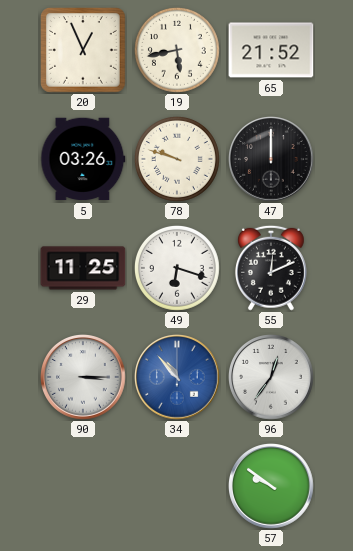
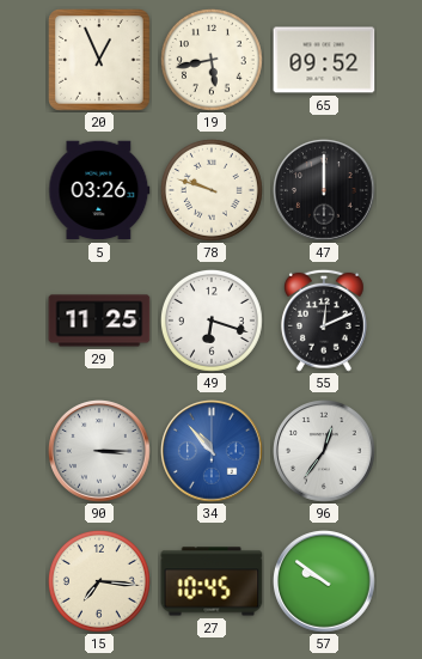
65: 21:52 -> 09:52 (324, 60)
15: none -> 7:16 (99, 581)
27: none -> 10:45 (212, 581)
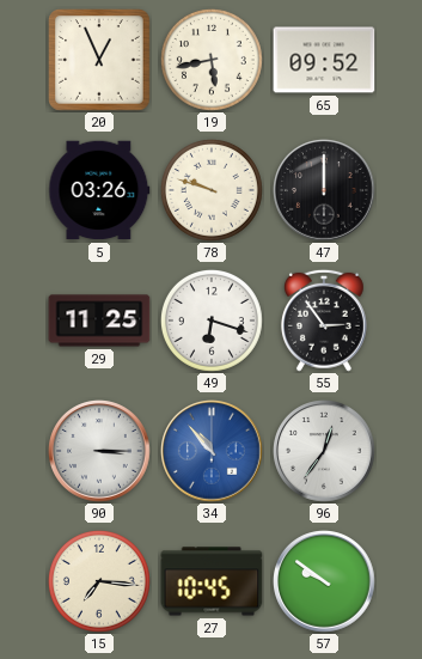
55: 12:11 -> 2:54 (324, 321)
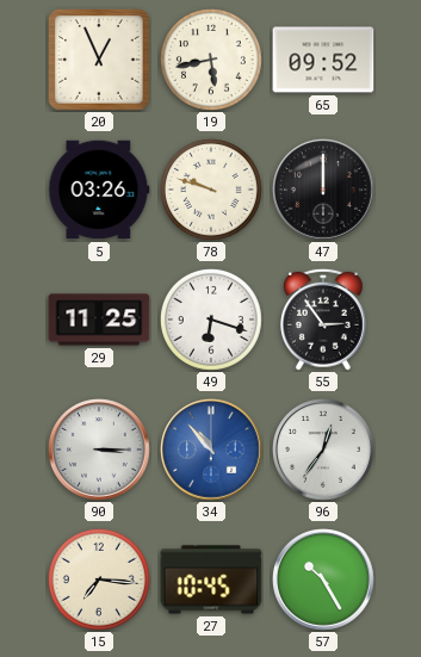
57: 9:51 -> 10:25 (324, 581)
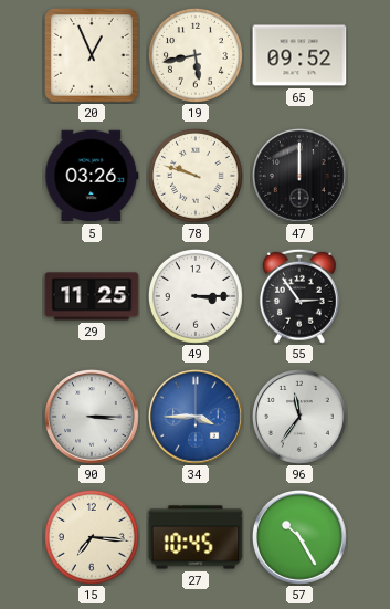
49: 6:18 -> 3:15 (196, 296)
34: 10:53 -> 3:45 (197, 418)
96: 12:36 -> 11:36 (301, 418)
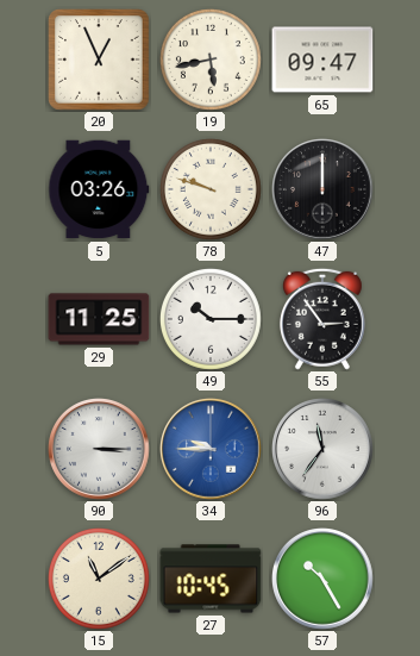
65: 09:52 -> 09:47 (322, 60)
49: 3:15 -> 10:15 (211, 319)
34: 3:45 -> 9:45 (212, 450)
15: 7:16 -> 11:09 (99, 579)
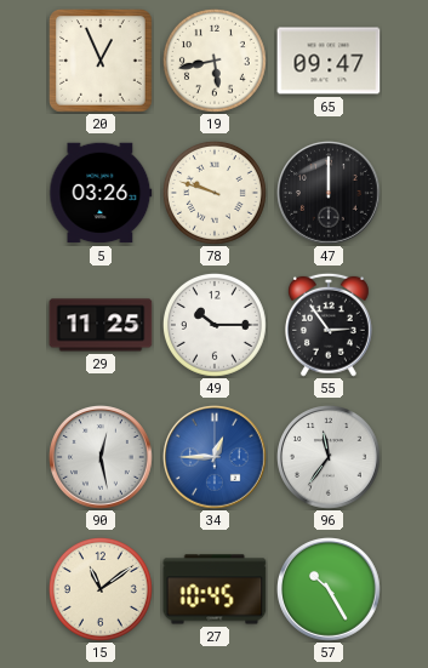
90: 3:15 -> 12:28 (102, 458)
34: 9:45 -> 12:45 (216, 458)
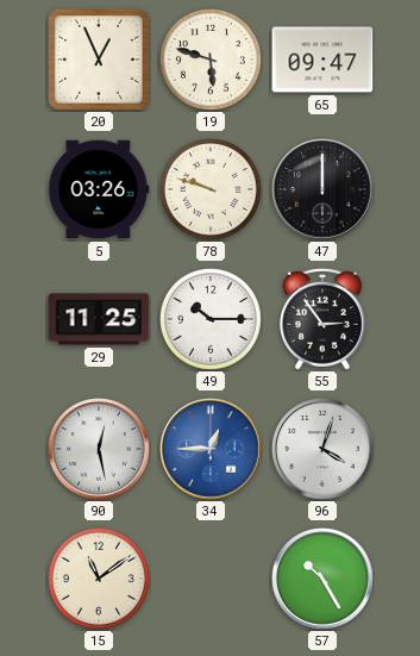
19: 5:43 -> 5:48 (211, 60)
96: 11:36 -> 4:03 (324, 450)
27: 10:45 -> none (215, 589)
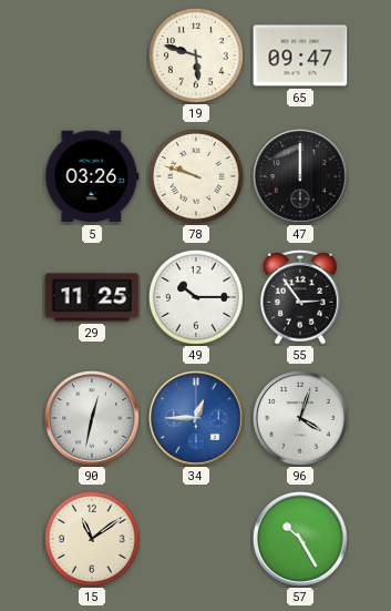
20: 12:56 -> none (99, 60)
90: 12:28 -> 12:32 (93, 419)
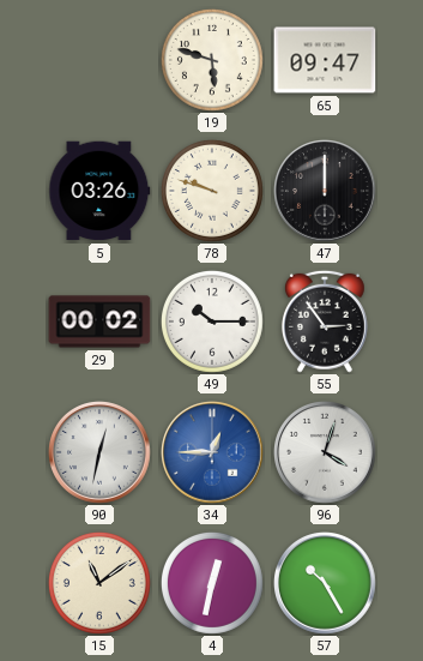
29: 11:25 -> 00:02 (99, 322)
4: none -> 12:32 (212, 583)
